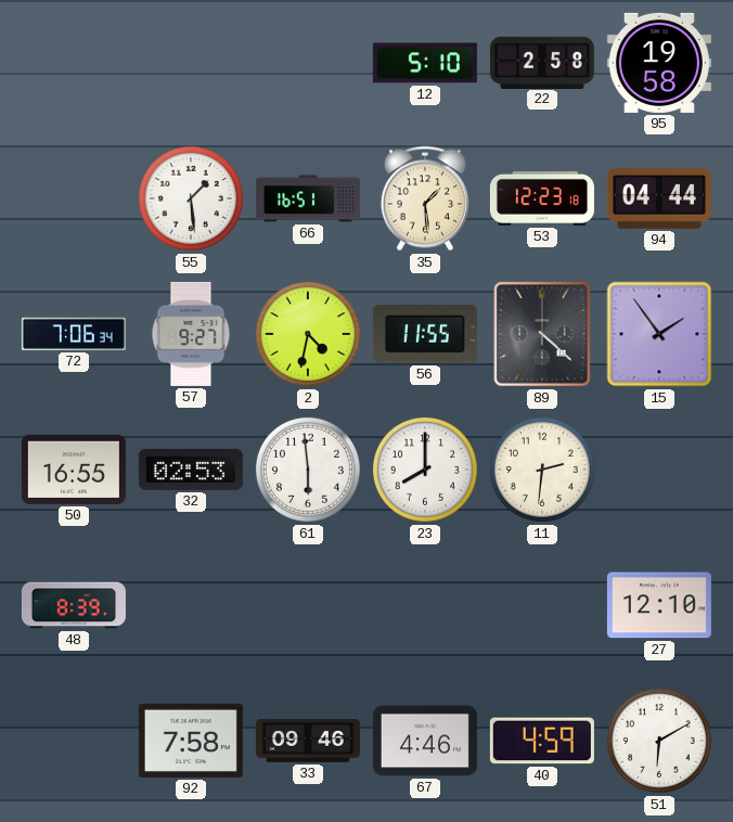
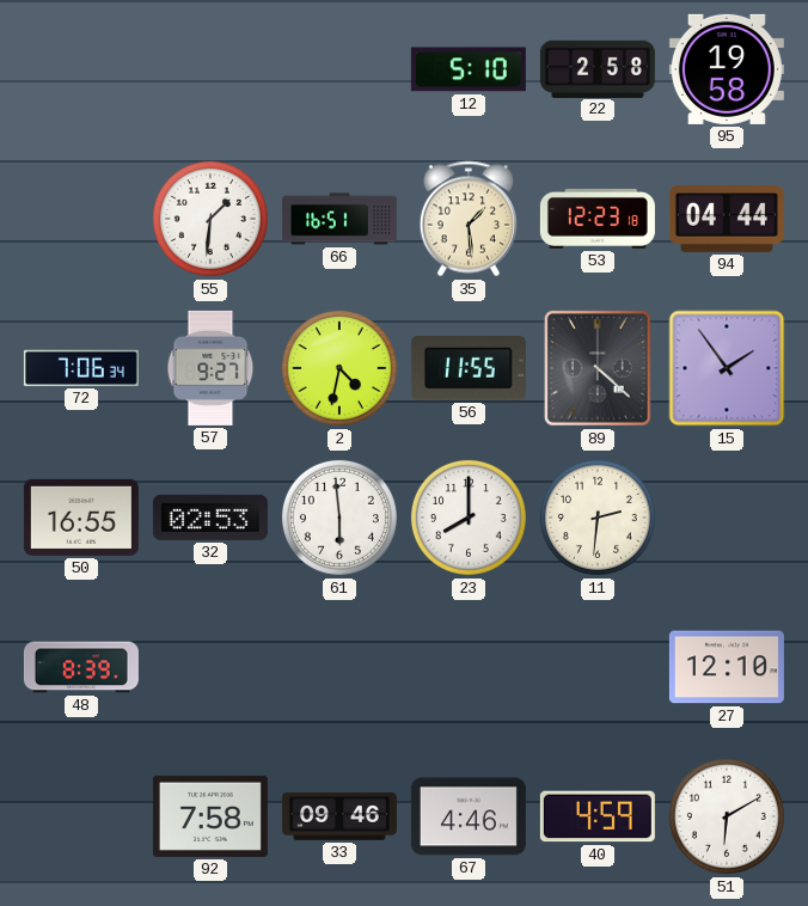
55: 1:29 -> 1:31 (210, 219)
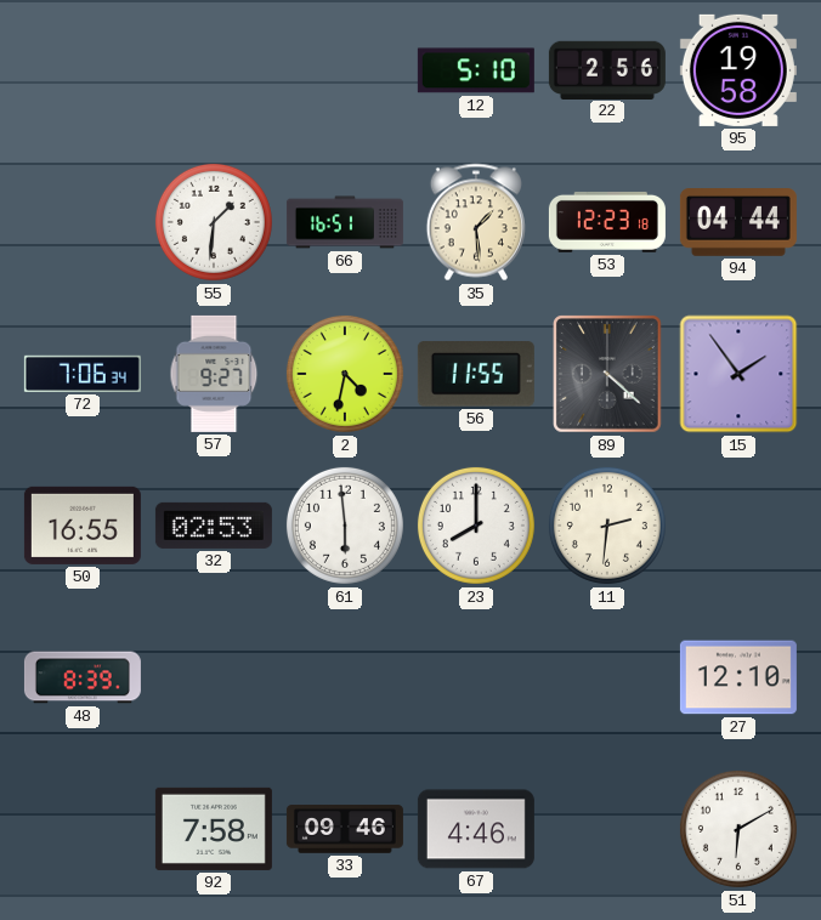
22: 2:58 -> 2:56 (607, 69)
40: 4:59 -> none (598, 816)
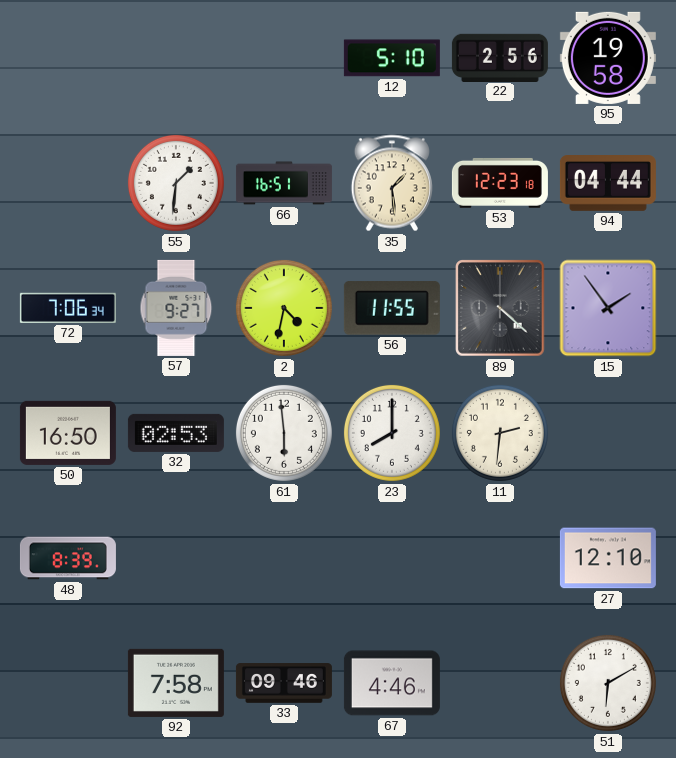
50: 16:55 -> 16:50 (68, 433)
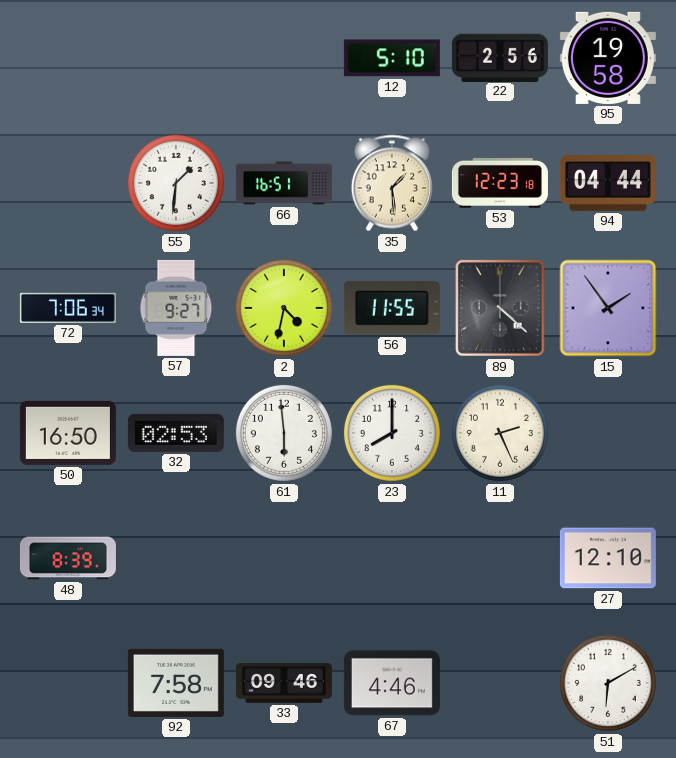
11: 2:31 -> 2:26 (500, 433)
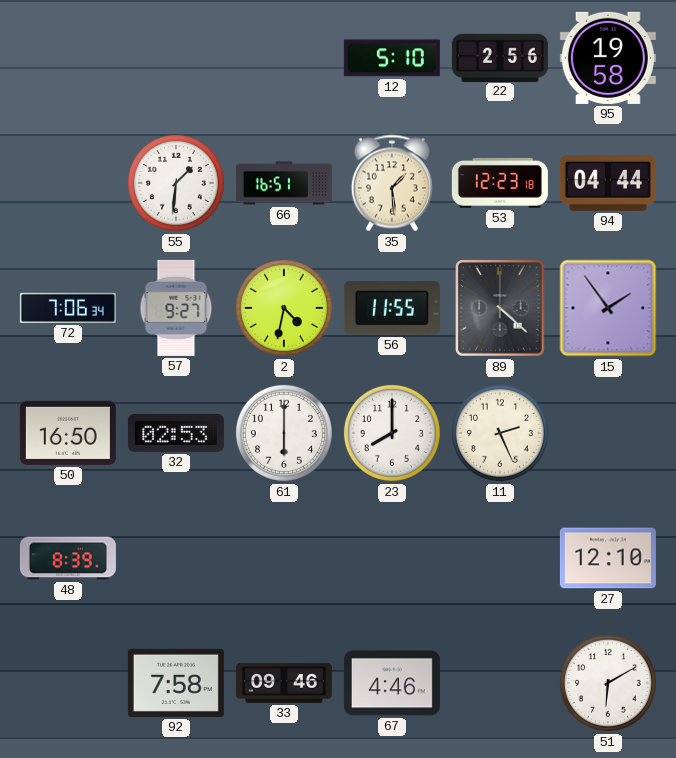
61: 5:59 -> 6:00 (284, 433)
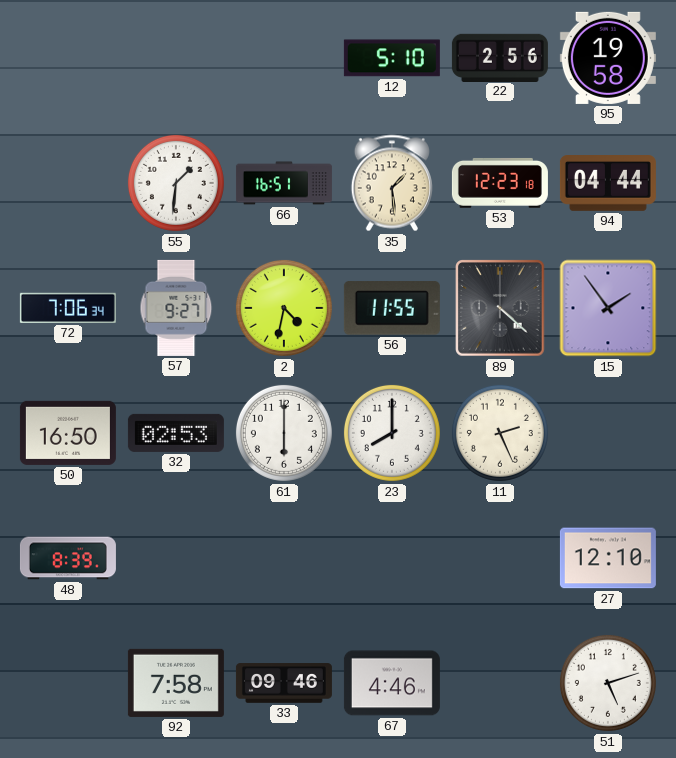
51: 6:10 -> 5:12 (608, 683)
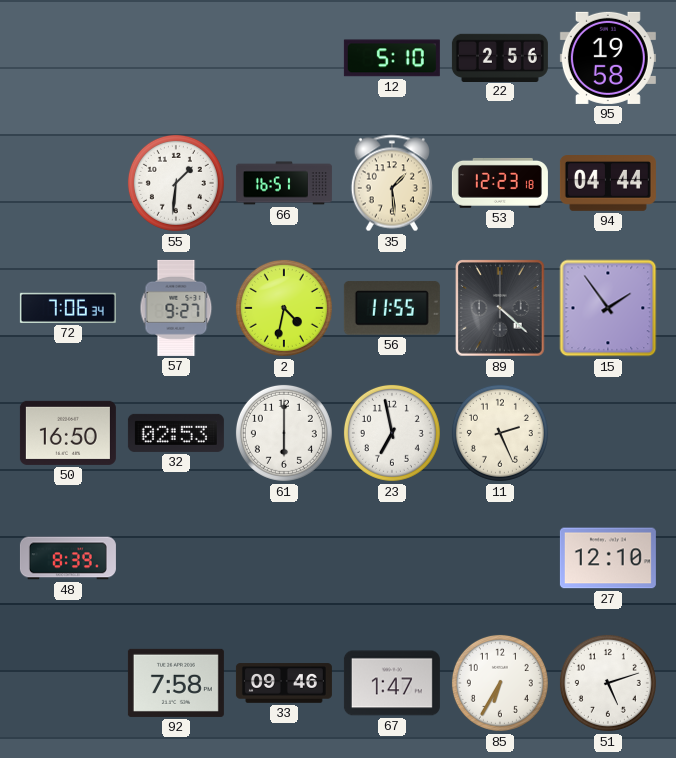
23: 8:00 -> 6:58 (392, 433)
67: 4:46 -> 1:47 (392, 683)
85: none -> 6:35 (500, 683)
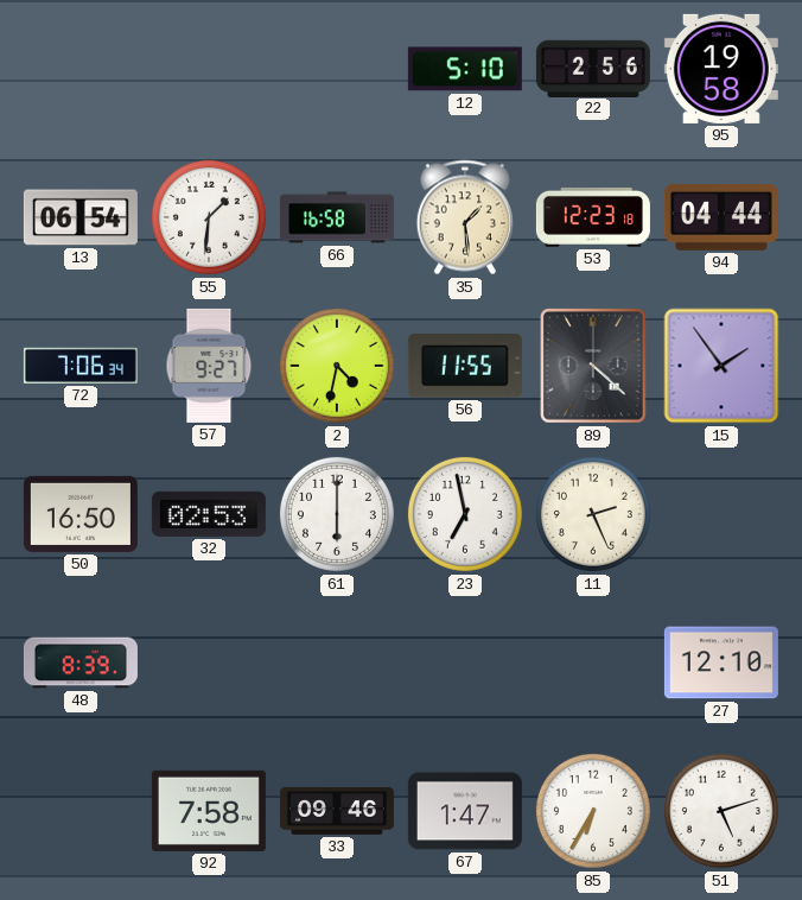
13: none -> 06:54 (81, 217)
66: 16:51 -> 16:58 (337, 217)
